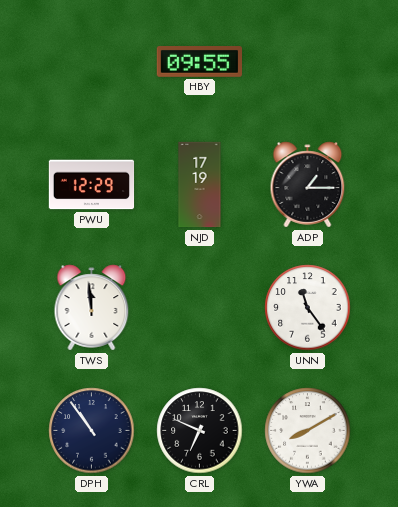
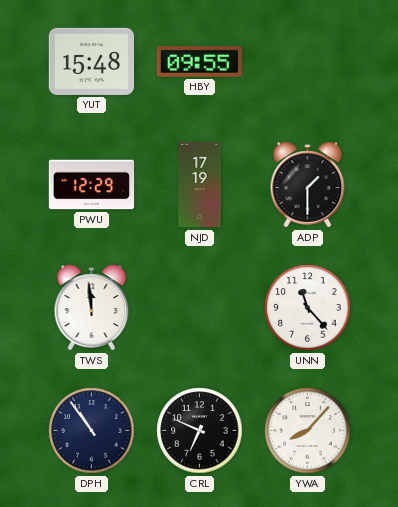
YUT: none -> 15:48 (91, 61)
ADP: 1:15 -> 1:30 (308, 185)
UNN: 11:24 -> 11:23 (308, 308)
YWA: 8:10 -> 8:07 (308, 431)
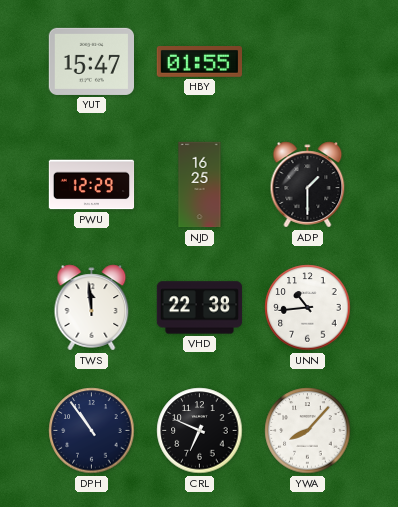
YUT: 15:48 -> 15:47 (91, 61)
HBY: 09:55 -> 01:55 (199, 62)
NJD: 17:19 -> 16:25 (200, 185)
VHD: none -> 22:38 (200, 308)
UNN: 11:23 -> 10:44 (308, 308)
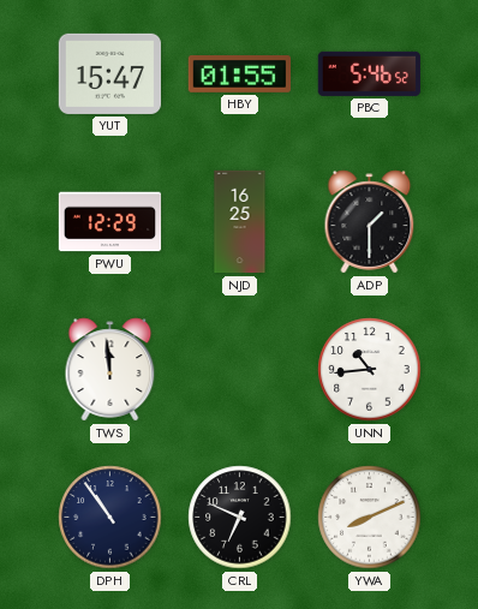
PBC: none -> 5:46 (369, 73)
VHD: 22:38 -> none (200, 308)
YWA: 8:07 -> 8:11 (370, 518)
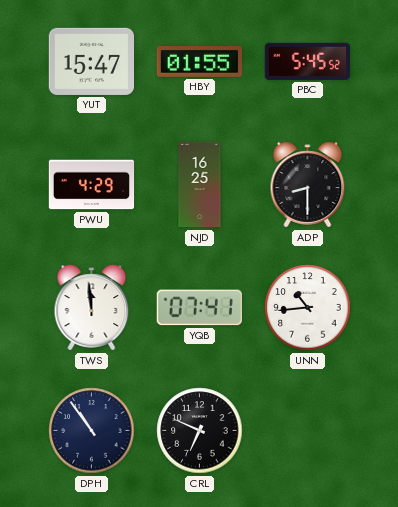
PBC: 5:46 -> 5:45 (307, 61)
PWU: 12:29 -> 4:29 (92, 185)
ADP: 1:30 -> 8:30 (308, 185)
YQB: none -> 07:41 (199, 308)
YWA: 8:11 -> none (370, 518)
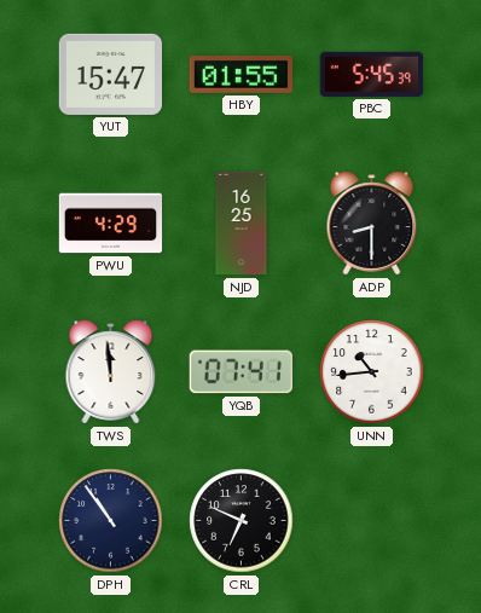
PBC: 5:45:52 -> 5:45:39 (371, 74)
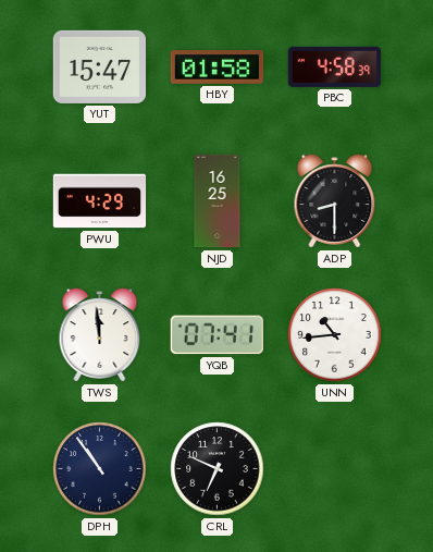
HBY: 01:55 -> 01:58 (216, 68)
PBC: 5:45 -> 4:58 (334, 66)
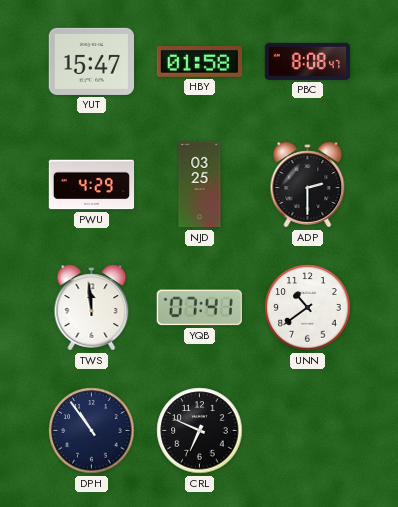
PBC: 4:58 -> 8:08 (307, 61)
NJD: 16:25 -> 03:25 (200, 185)
ADP: 8:30 -> 2:30 (308, 185)
UNN: 10:44 -> 10:39 (308, 308)
